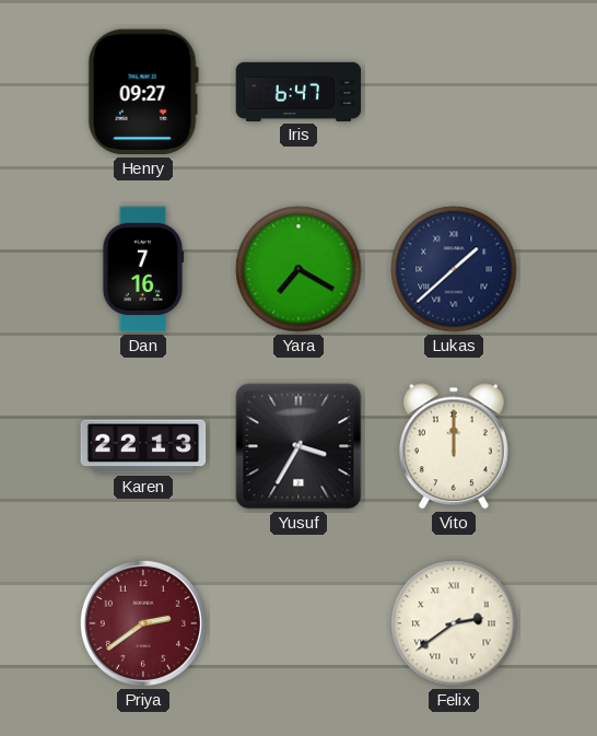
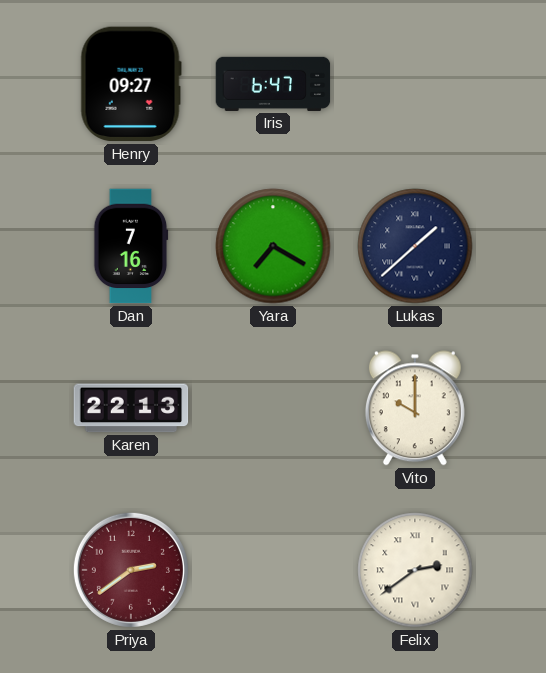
Yusuf: 3:35 -> none (298, 446)
Vito: 12:00 -> 10:00 (415, 408)
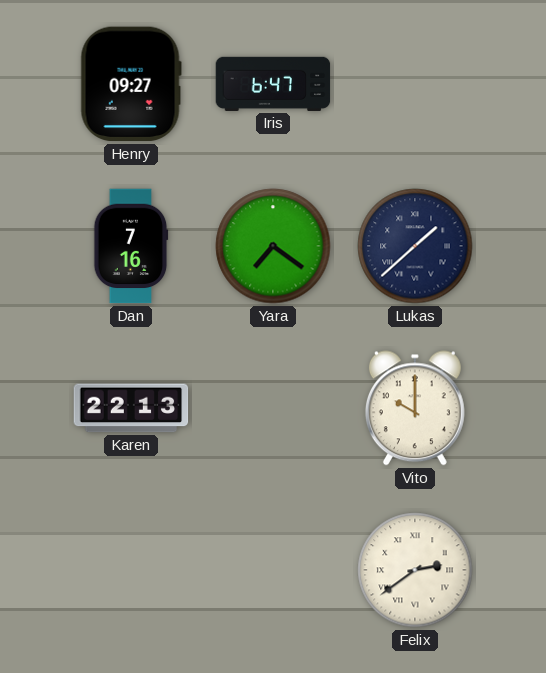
Yara: 7:20 -> 7:21 (273, 246)
Priya: 2:39 -> none (131, 570)
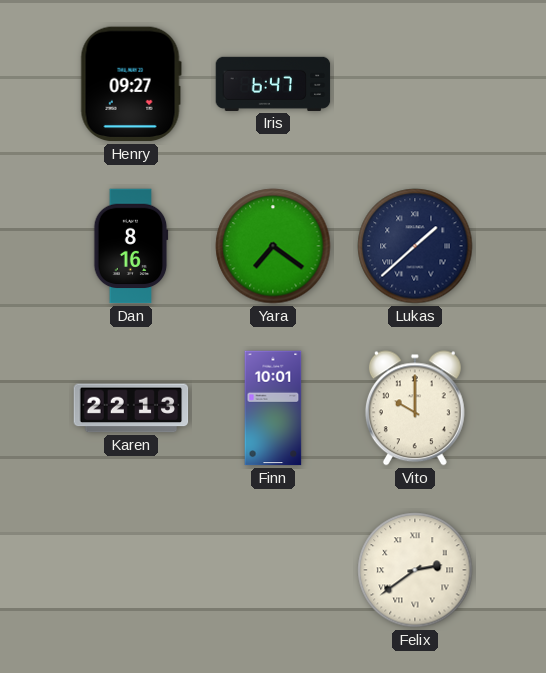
Dan: 7:16 -> 8:16 (131, 246)
Finn: none -> 10:01 (273, 408)
